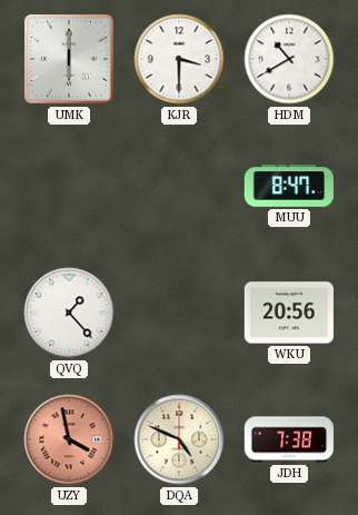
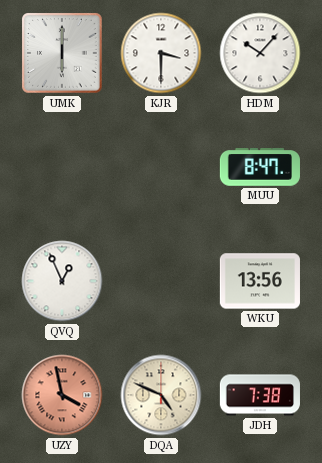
HDM: 10:40 -> 10:07 (260, 53)
QVQ: 1:23 -> 12:56 (62, 281)
WKU: 20:56 -> 13:56 (260, 281)
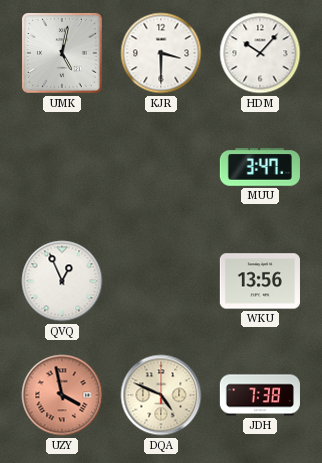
UMK: 6:00 -> 5:02 (63, 54)
MUU: 8:47 -> 3:47 (260, 167)
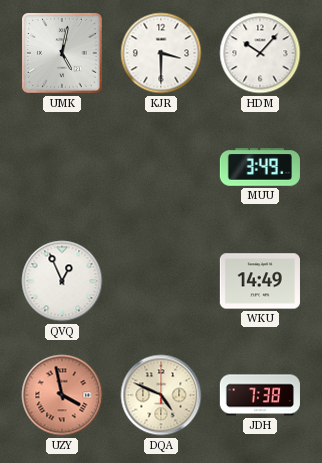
MUU: 3:47 -> 3:49 (260, 167)
WKU: 13:56 -> 14:49 (260, 281)
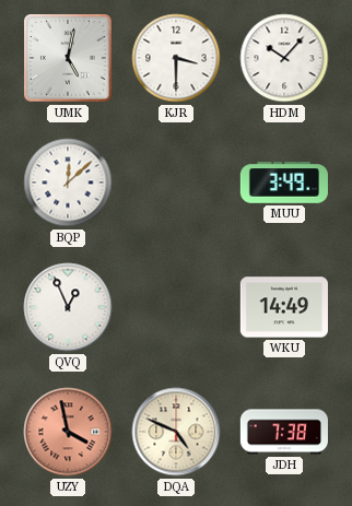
BQP: none -> 12:08 (68, 183)
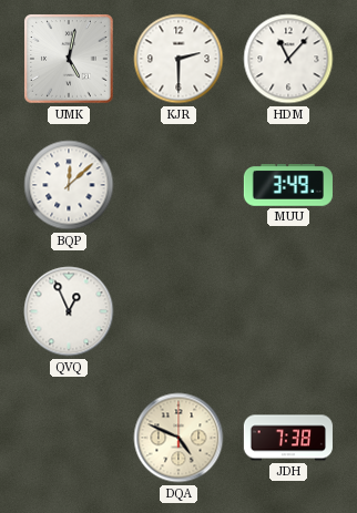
KJR: 3:30 -> 2:30 (178, 59)
HDM: 10:07 -> 11:07 (288, 59)
WKU: 14:49 -> none (284, 307)
UZY: 3:58 -> none (68, 432)
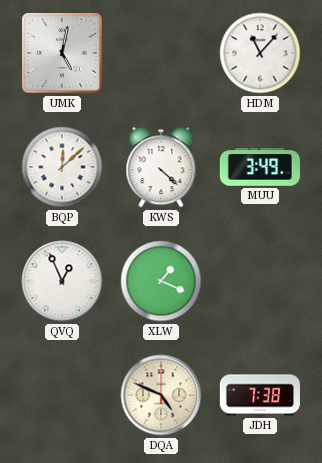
KJR: 2:30 -> none (178, 59)
KWS: none -> 4:22 (161, 167)
XLW: none -> 1:19 (161, 281)
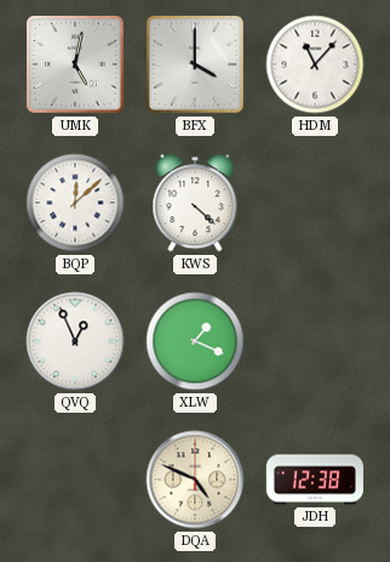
BFX: none -> 4:00 (196, 66)
MUU: 3:49 -> none (260, 167)
JDH: 7:38 -> 12:38 (315, 479)
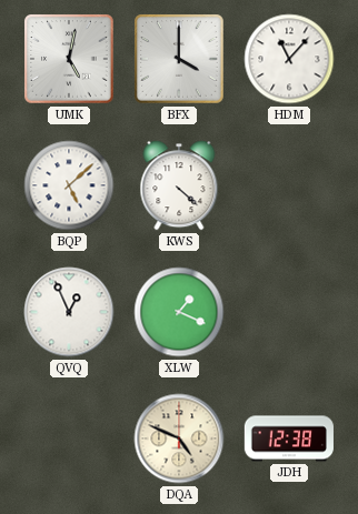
BQP: 12:08 -> 5:08 (69, 185)
